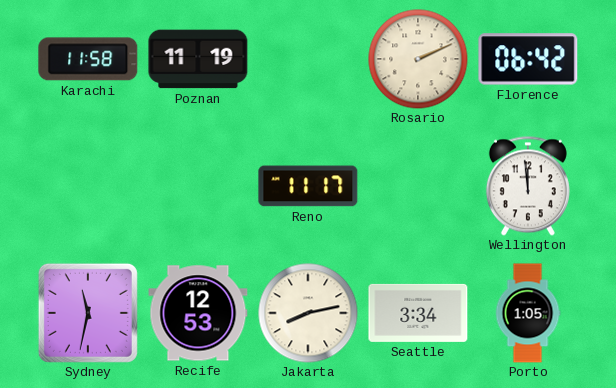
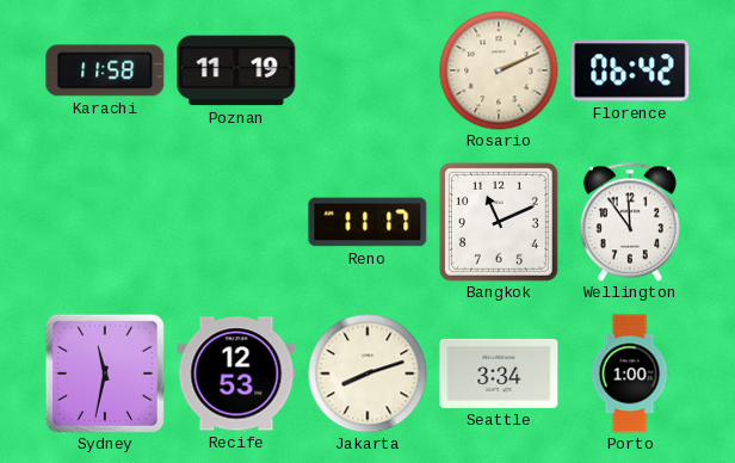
Bangkok: none -> 11:11 (499, 222)
Wellington: 11:59 -> 11:54 (630, 222)
Jakarta: 8:13 -> 8:12 (367, 374)
Porto: 1:05 -> 1:00 (630, 374)
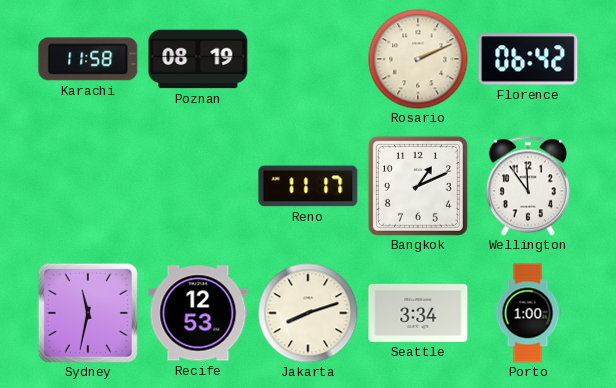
Poznan: 11:19 -> 08:19 (198, 59)
Bangkok: 11:11 -> 1:11 (418, 186)
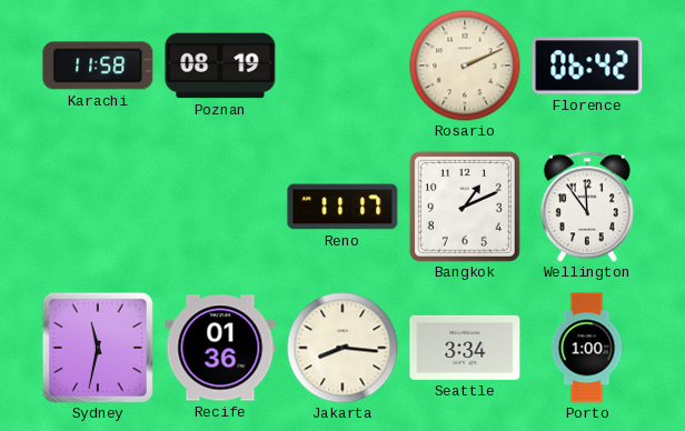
Recife: 12:53 -> 01:36 (220, 348)
Jakarta: 8:12 -> 8:16 (343, 348)
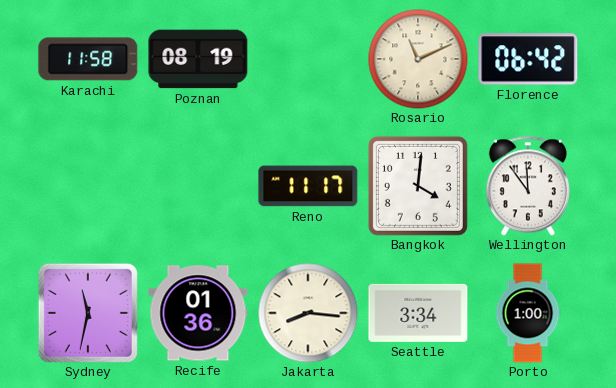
Rosario: 2:11 -> 11:11 (418, 59)
Bangkok: 1:11 -> 4:01 (418, 186)
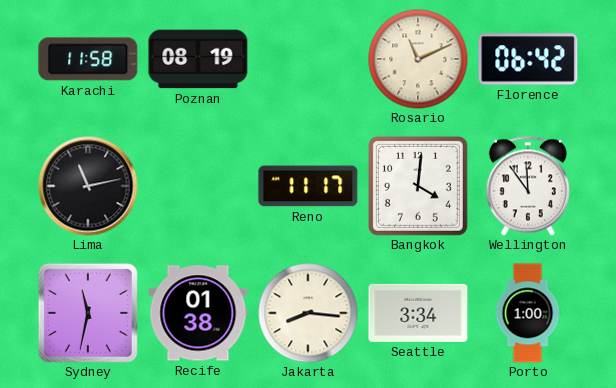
Lima: none -> 11:13 (88, 186)
Recife: 01:36 -> 01:38 (198, 313)
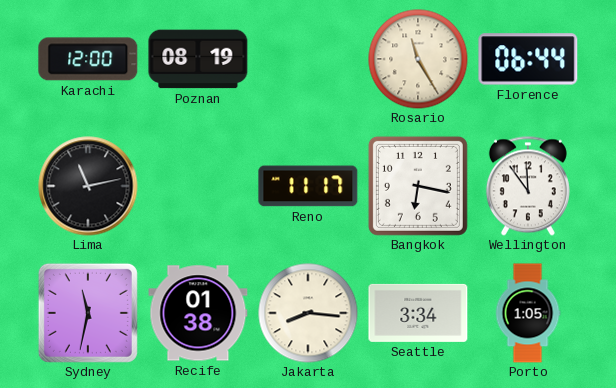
Karachi: 11:58 -> 12:00 (88, 59)
Rosario: 11:11 -> 11:25 (418, 59)
Florence: 06:42 -> 06:44 (528, 59)
Bangkok: 4:01 -> 6:17 (418, 186)
Porto: 1:00 -> 1:05 (528, 313)
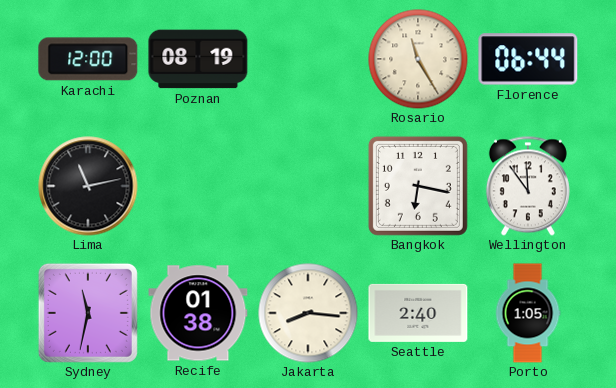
Reno: 11:17 -> none (308, 186)
Seattle: 3:34 -> 2:40 (418, 313)
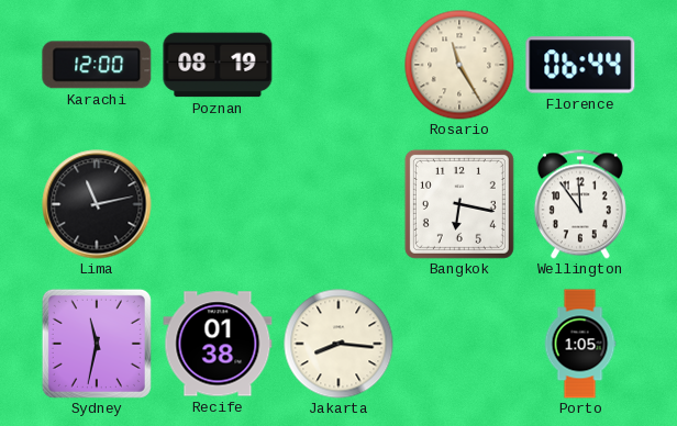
Seattle: 2:40 -> none (418, 313)
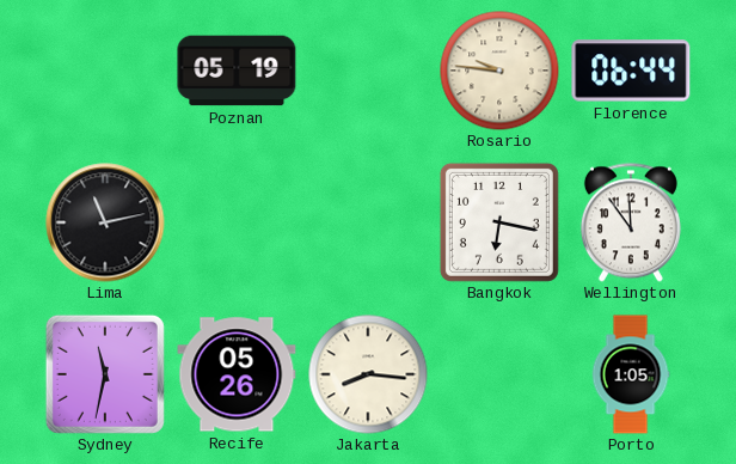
Karachi: 12:00 -> none (97, 65)
Poznan: 08:19 -> 05:19 (237, 71)
Rosario: 11:25 -> 9:46 (499, 71)
Recife: 01:38 -> 05:26 (237, 374)
